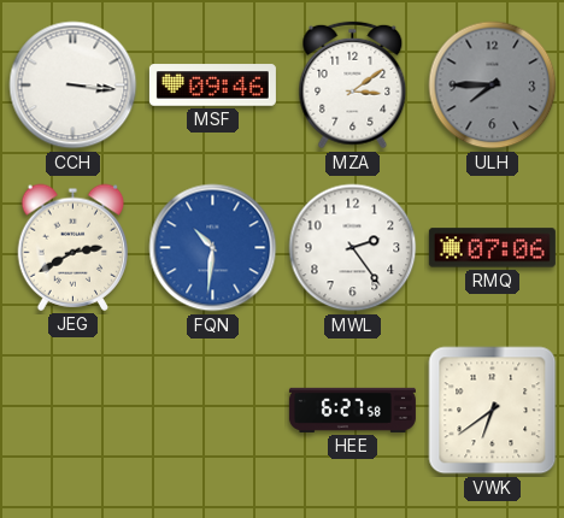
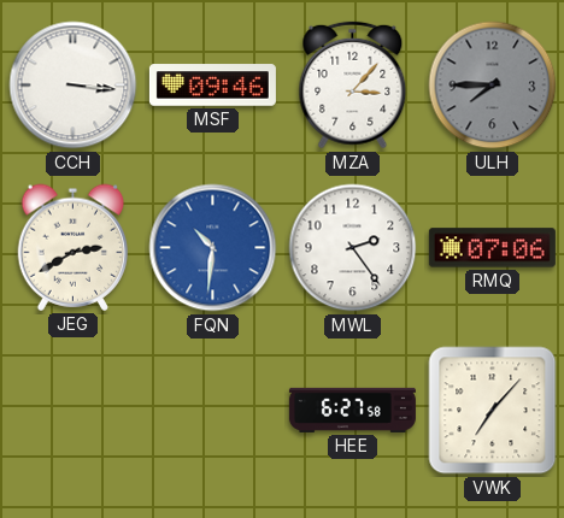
MZA: 3:09 -> 3:07 (353, 86)
VWK: 6:39 -> 7:07 (493, 411)
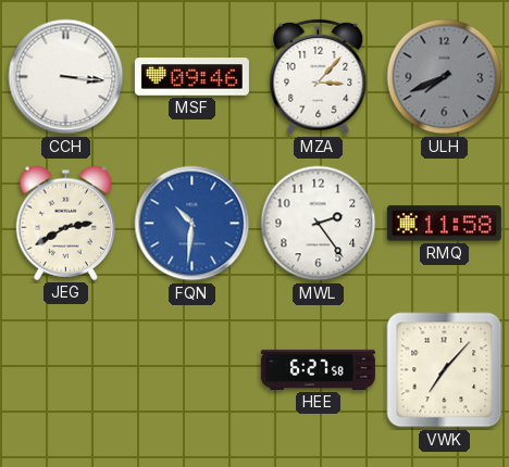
ULH: 7:45 -> 7:41 (445, 77)
RMQ: 07:06 -> 11:58 (444, 224)
